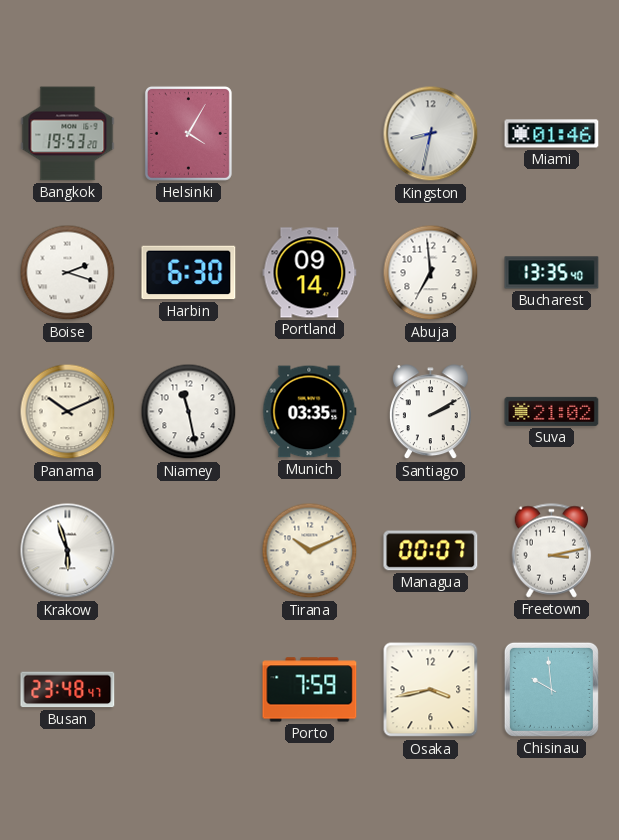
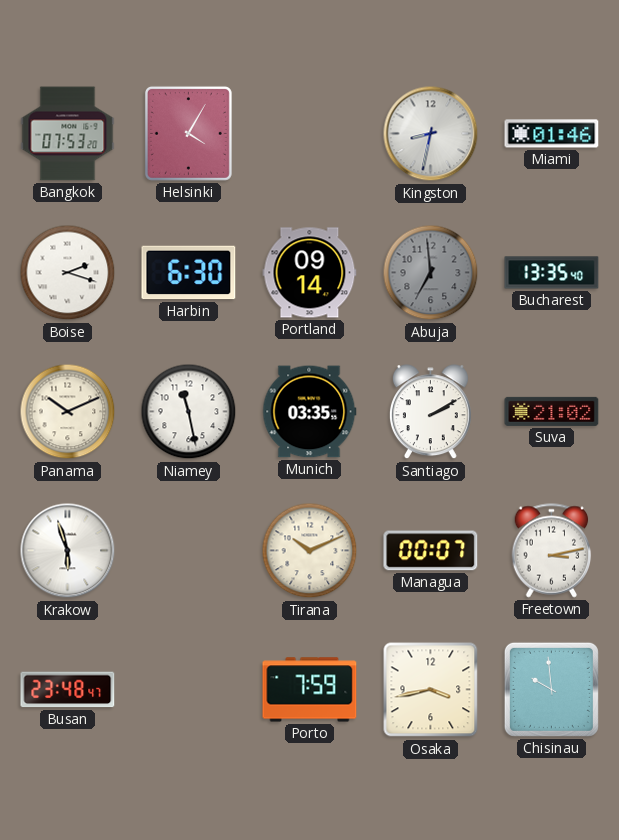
Bangkok: 19:53 -> 07:53 (68, 134)
Abuja dial: white -> grey (431, 273)
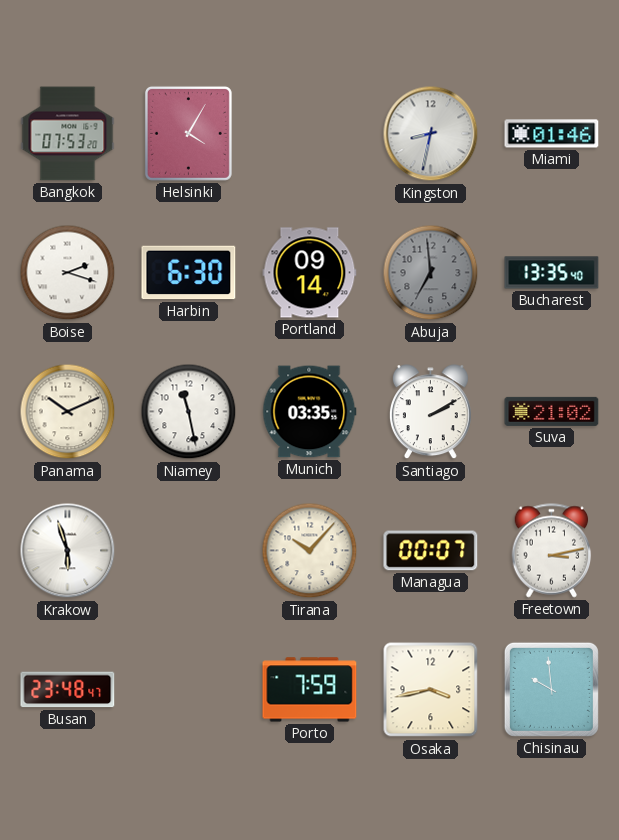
Tirana: 10:11 -> 10:07 (310, 551)
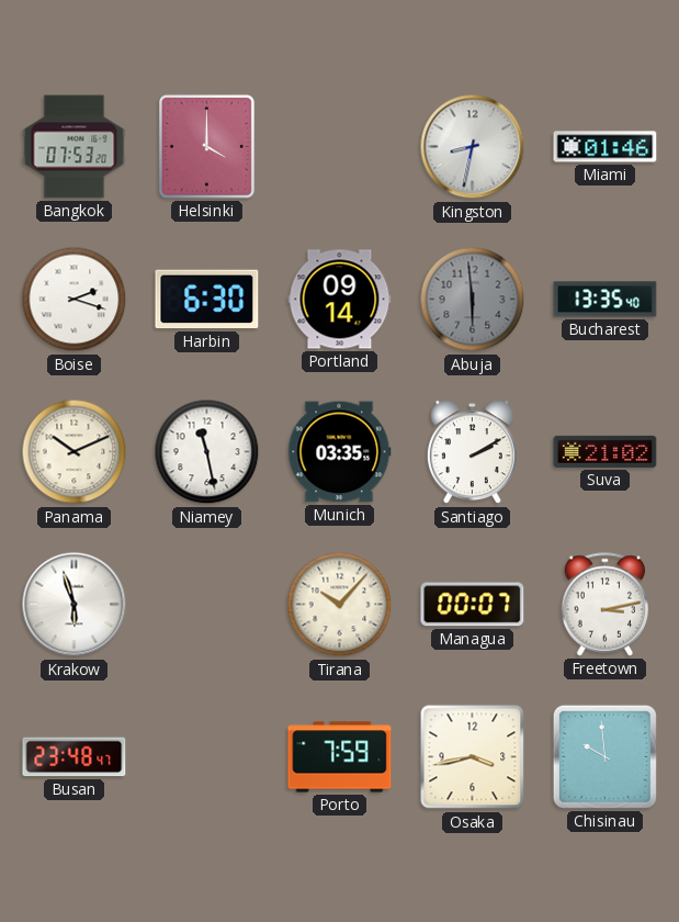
Helsinki: 4:05 -> 4:00 (206, 146)
Abuja: 6:59 -> 5:59 (473, 300)
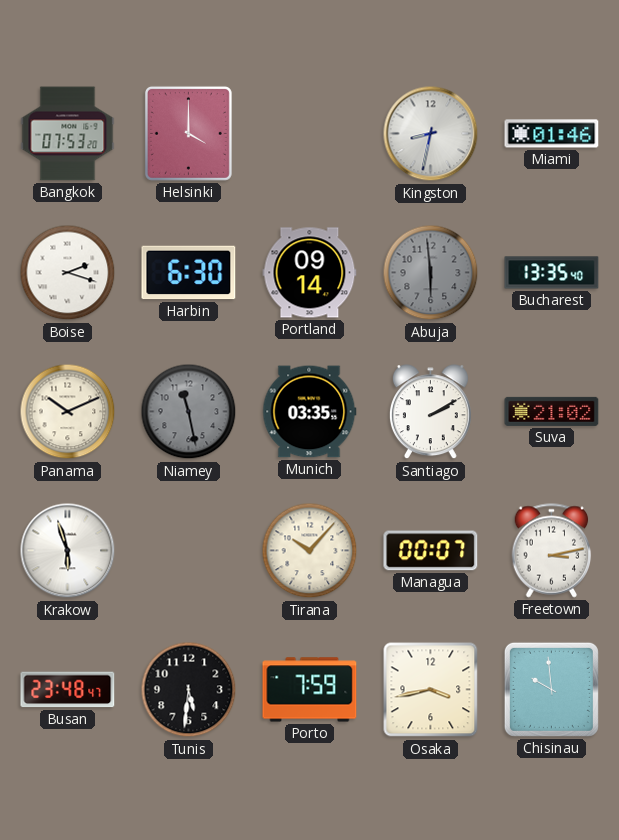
Niamey dial: white -> grey (189, 412)
Tunis: none -> 5:31 (189, 690)
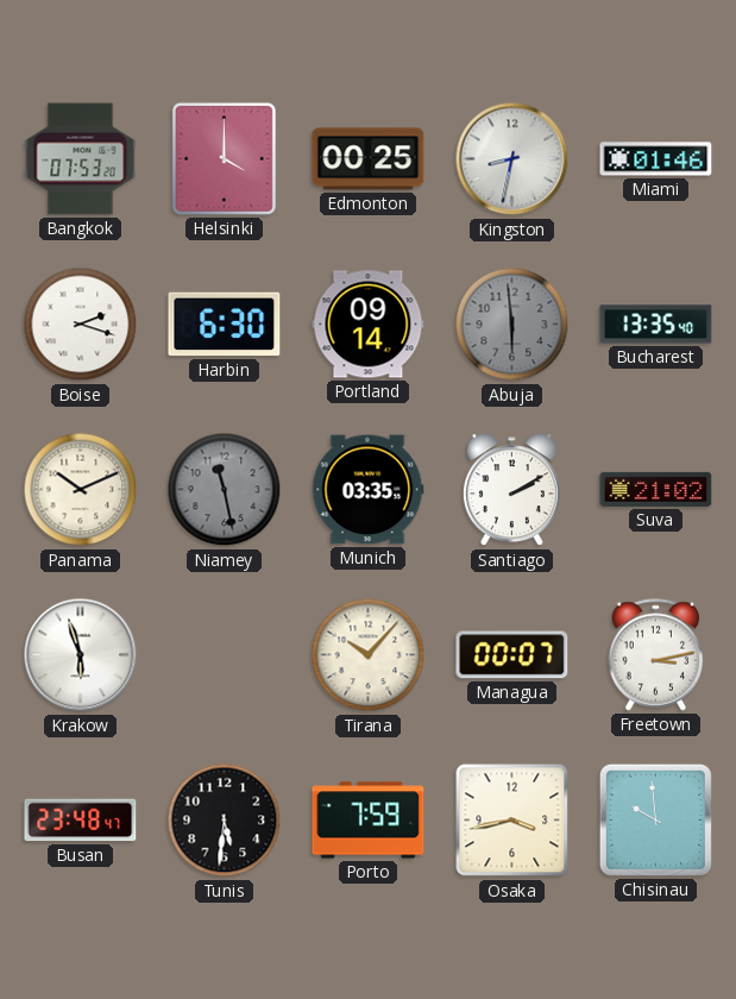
Edmonton: none -> 00:25 (369, 159)
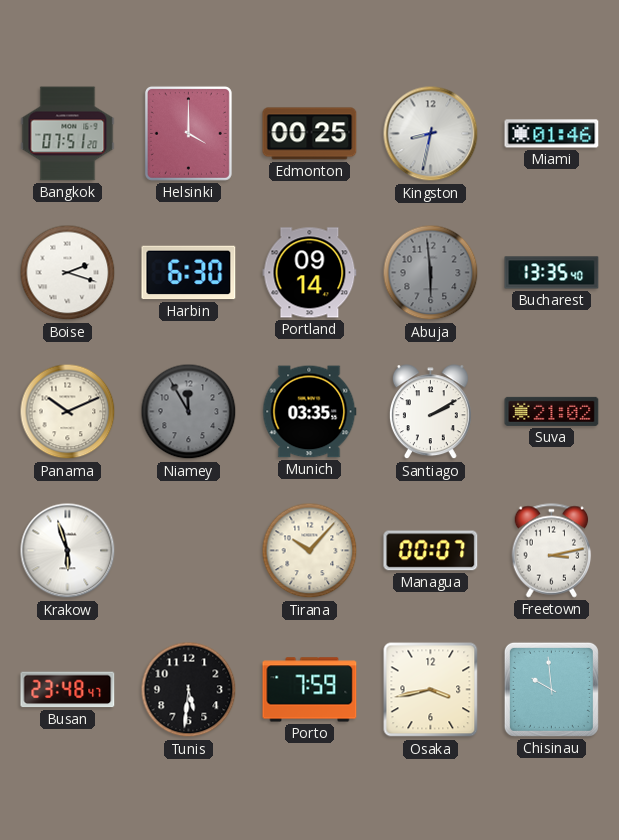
Bangkok: 07:53 -> 07:51 (68, 134)
Niamey: 11:28 -> 11:55 (189, 412)
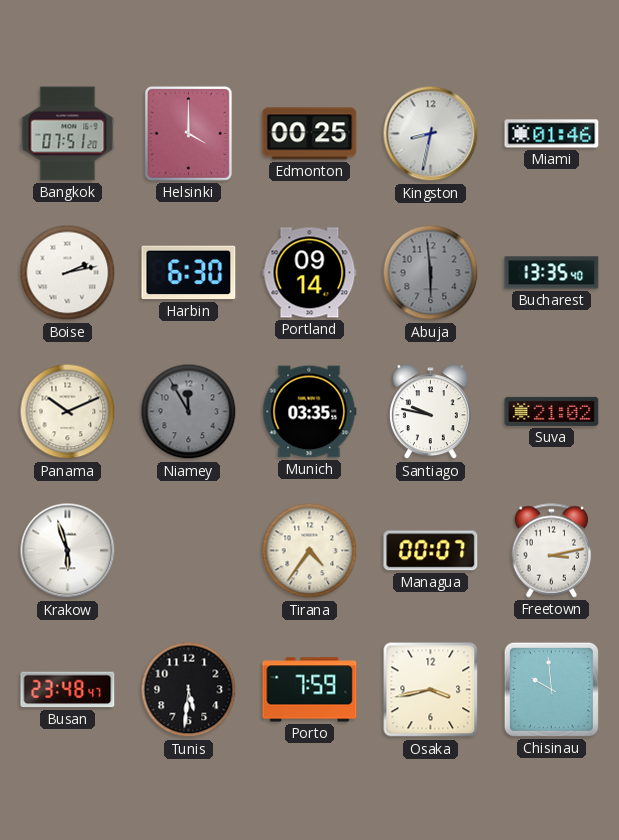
Boise: 2:18 -> 2:13 (68, 273)
Santiago: 2:10 -> 9:47 (430, 412)
Tirana: 10:07 -> 4:36 (310, 551)
